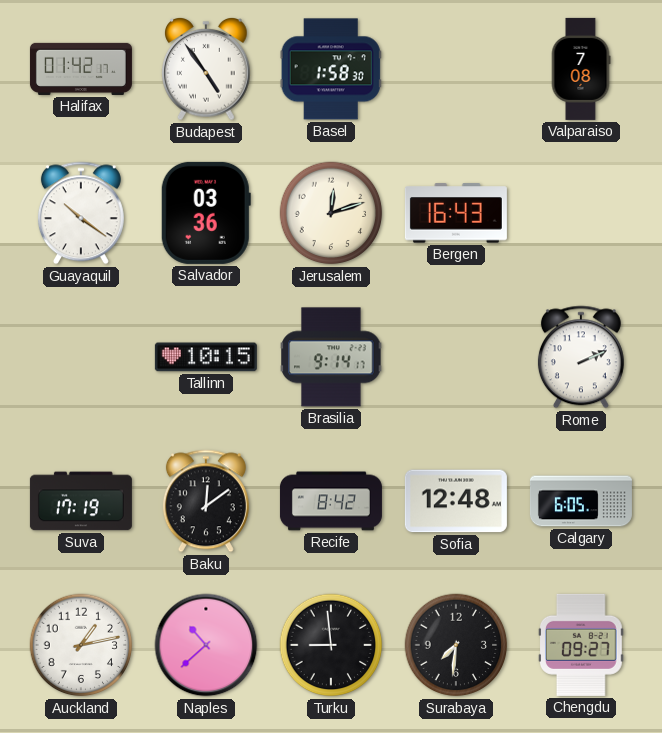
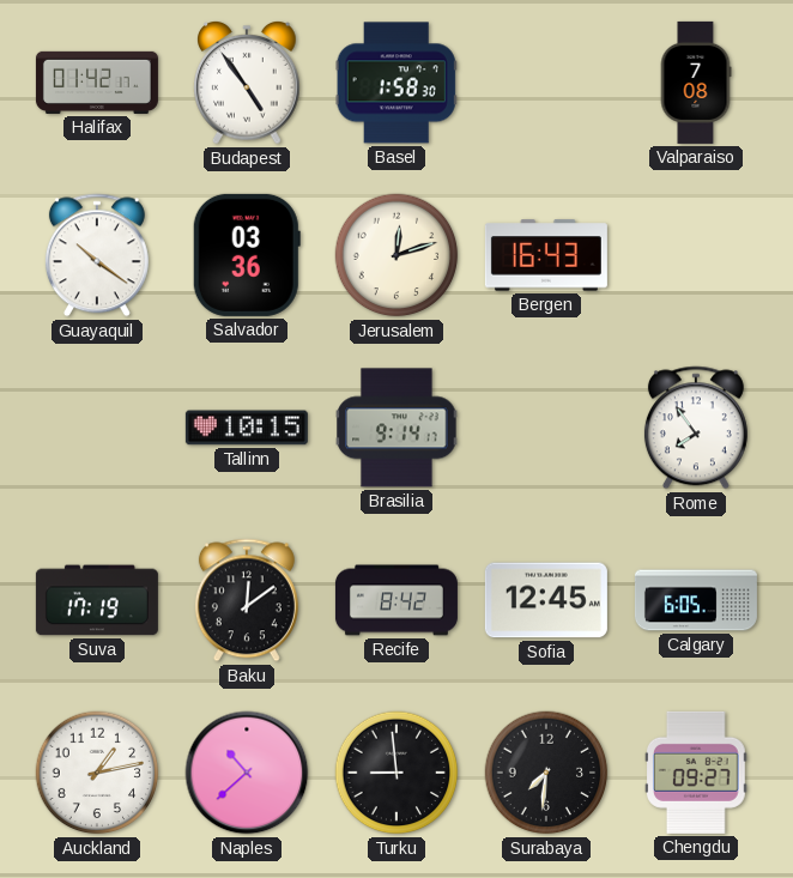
Rome: 2:11 -> 7:54 (696, 428)
Sofia: 12:48 -> 12:45 (546, 600)
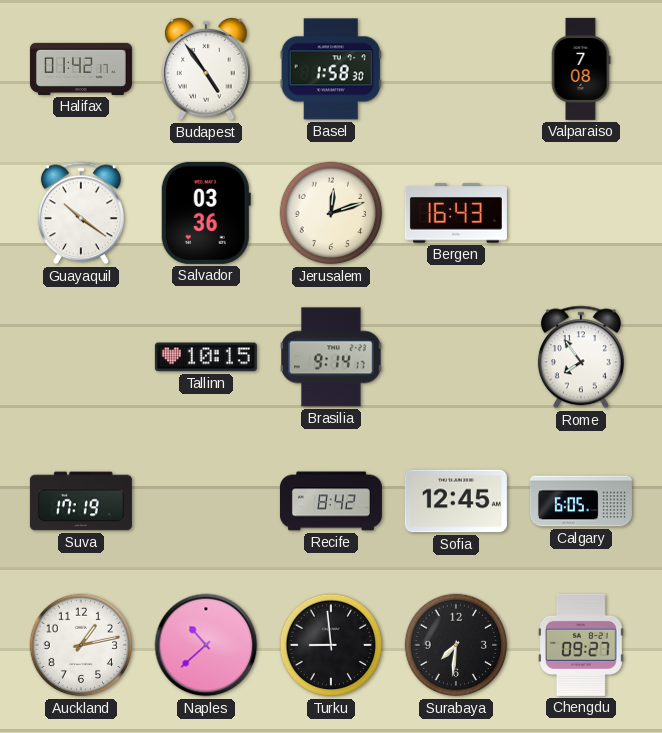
Baku: 12:09 -> none (247, 600)
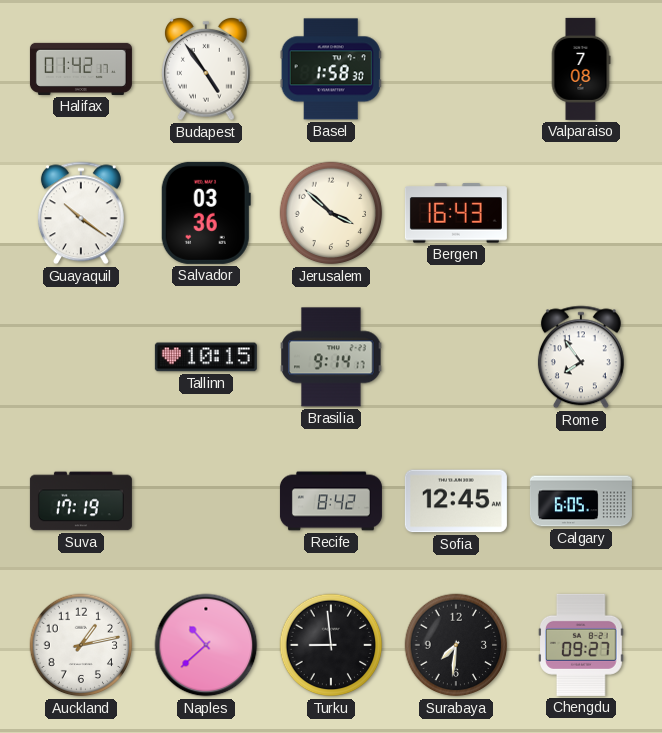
Jerusalem: 12:12 -> 3:52 (331, 213)
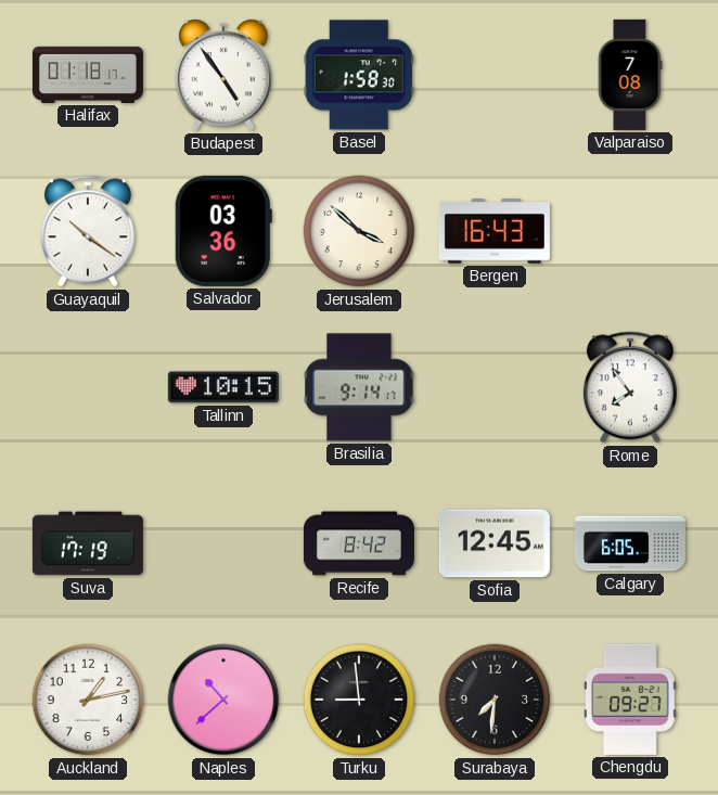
Halifax: 01:42 -> 01:18 (88, 75)
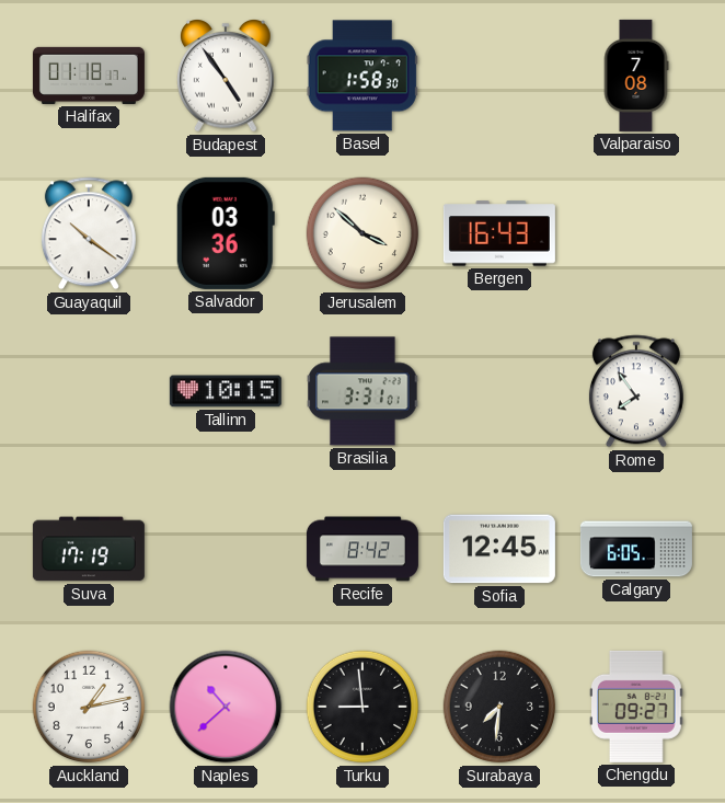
Brasilia: 9:14 -> 3:31 (362, 391)
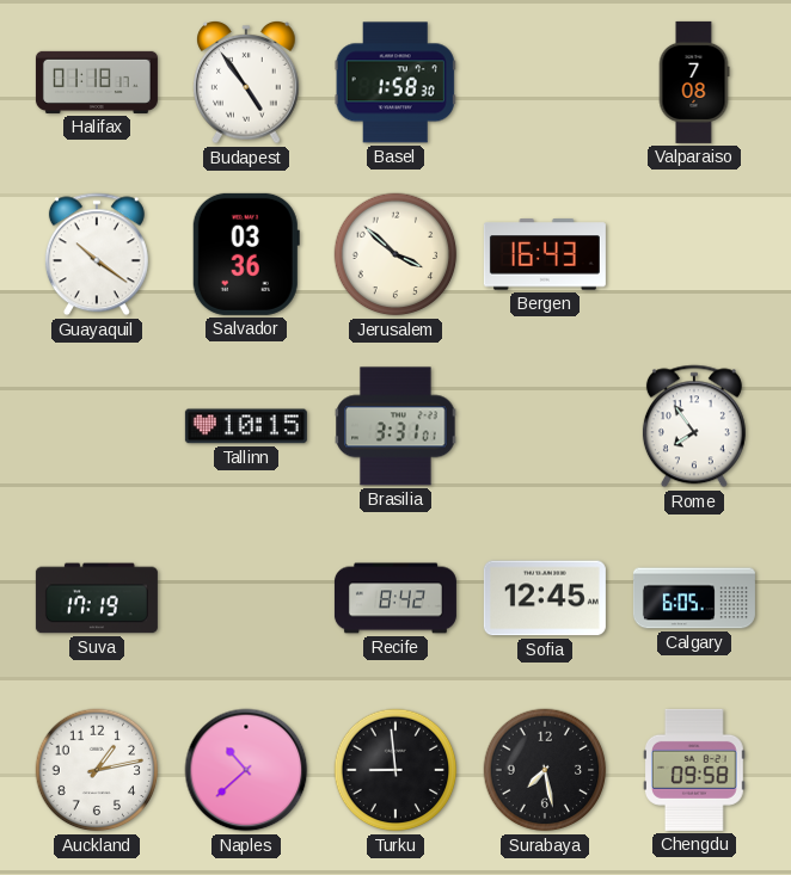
Surabaya: 7:31 -> 7:28 (545, 770)
Chengdu: 09:27 -> 09:58 (694, 770)
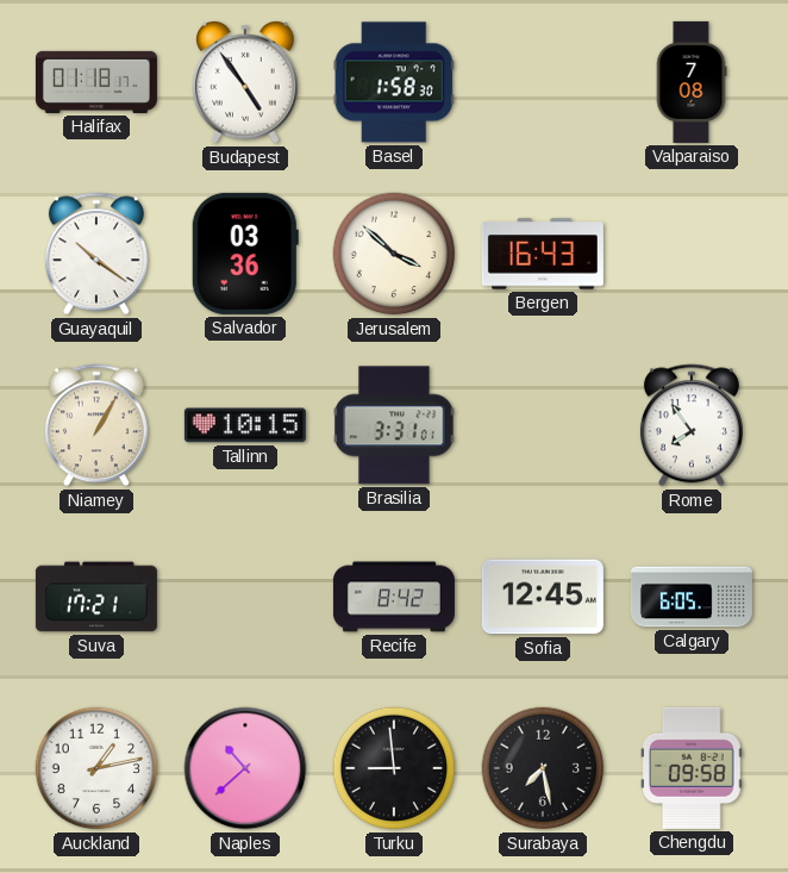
Niamey: none -> 1:05 (96, 425)
Suva: 17:19 -> 17:21 (96, 597)
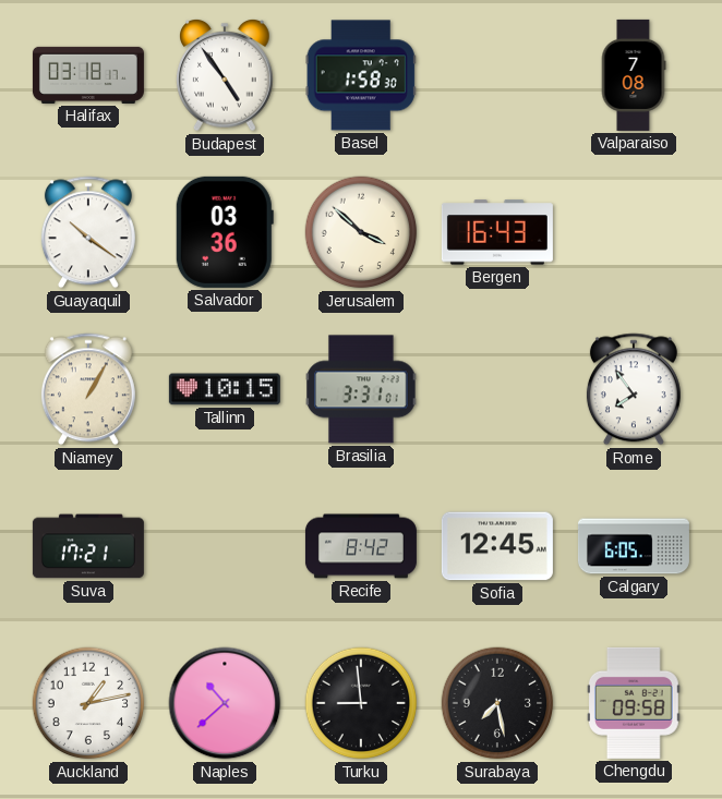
Halifax: 01:18 -> 03:18 (88, 75)
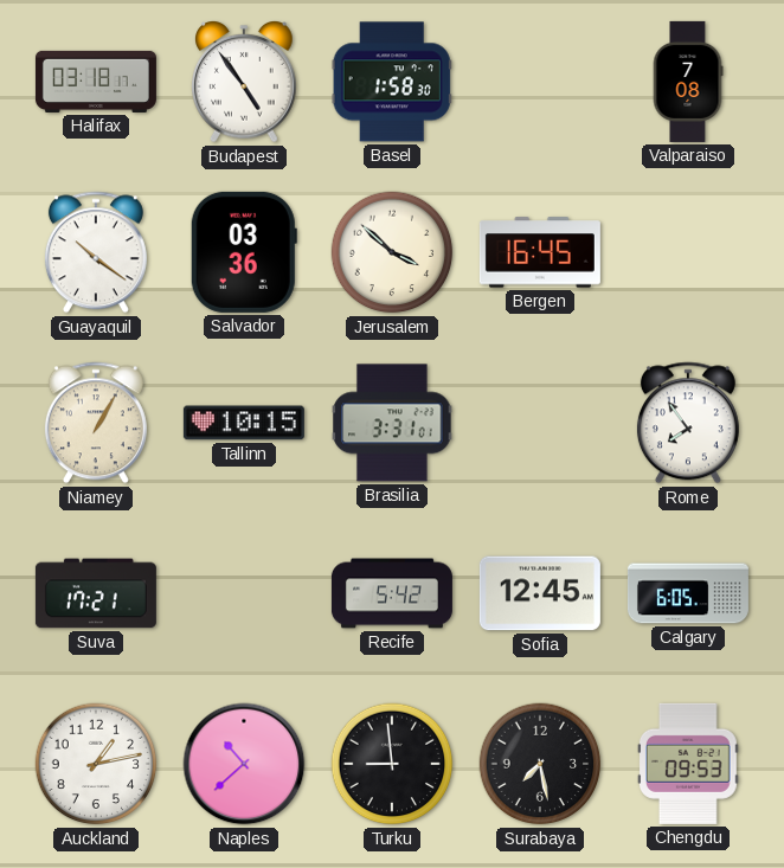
Bergen: 16:43 -> 16:45 (540, 252)
Recife: 8:42 -> 5:42 (392, 593)
Chengdu: 09:58 -> 09:53 (688, 764)
